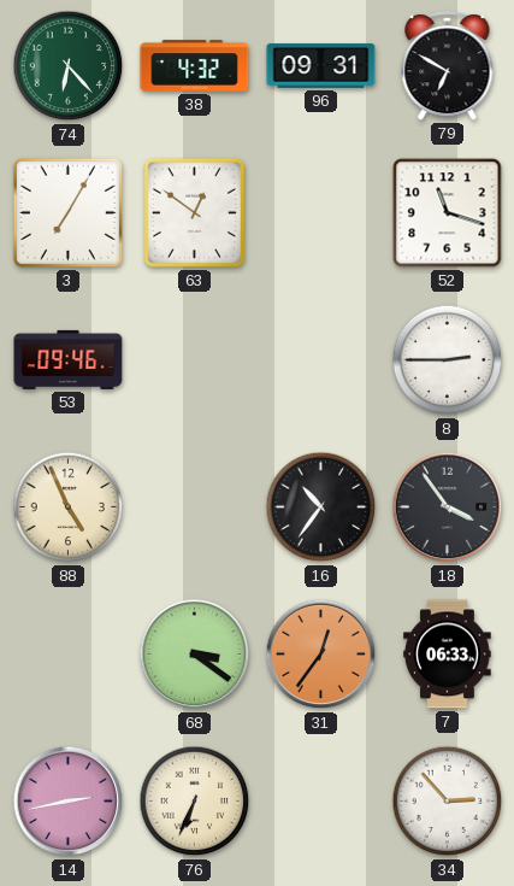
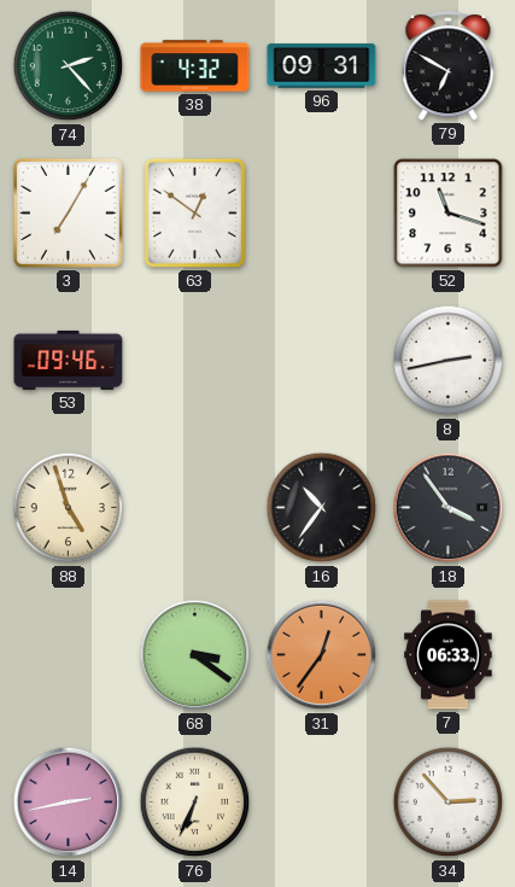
74: 6:23 -> 2:23 (69, 66)
8: 2:45 -> 2:43 (449, 361)
88: 4:56 -> 4:57 (69, 508)
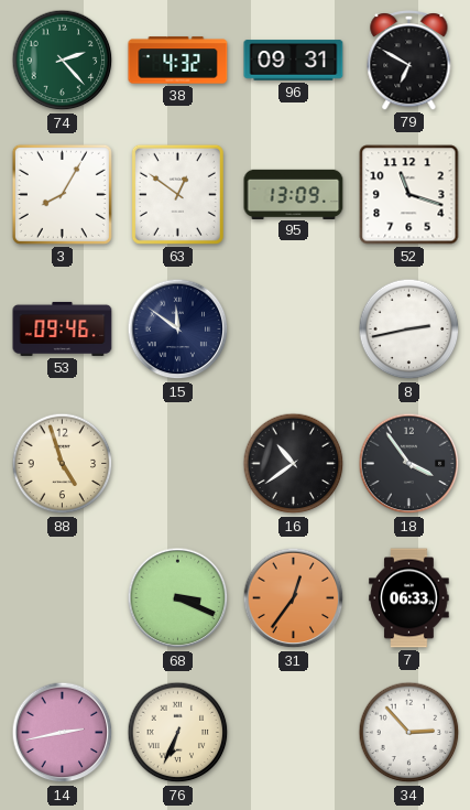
3: 7:05 -> 8:05 (62, 194)
95: none -> 13:09 (294, 194)
15: none -> 11:51 (178, 330)
16: 10:36 -> 10:39 (294, 464)
68: 3:21 -> 3:19 (178, 598)
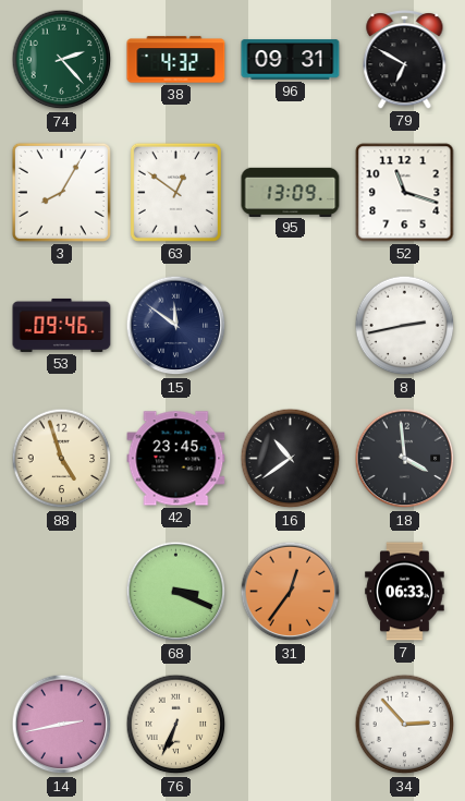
42: none -> 23:45 (176, 459)
18: 3:54 -> 3:59 (405, 459)
